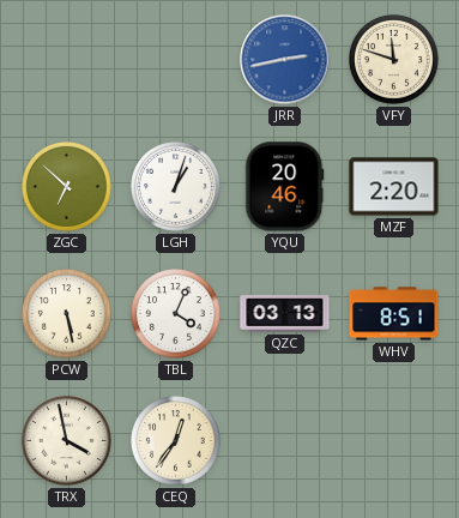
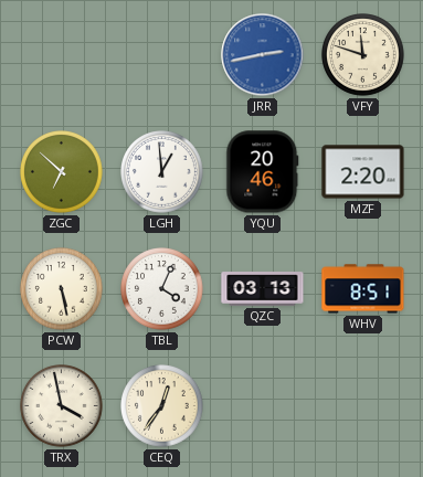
LGH: 1:03 -> 12:59 (162, 172)
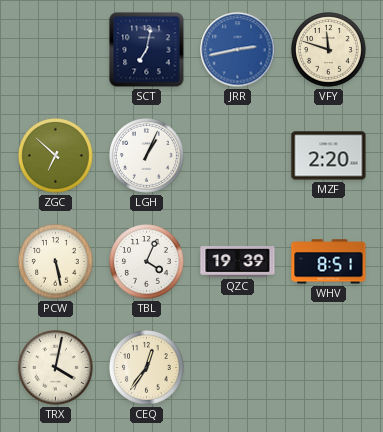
SCT: none -> 7:02 (147, 50)
LGH: 12:59 -> 1:04 (147, 156)
YQU: 20:46 -> none (263, 172)
QZC: 03:13 -> 19:39 (238, 262)
TRX: 3:58 -> 4:02 (56, 368)
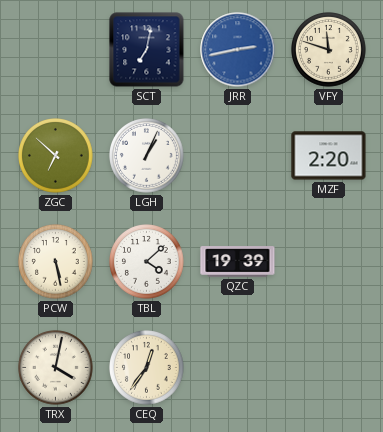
TBL: 4:04 -> 4:08 (147, 262)
WHV: 8:51 -> none (329, 262)
